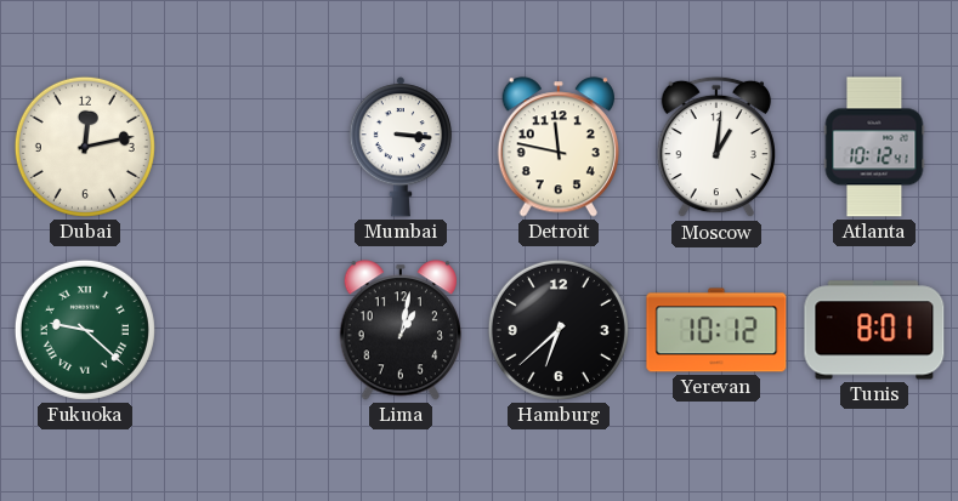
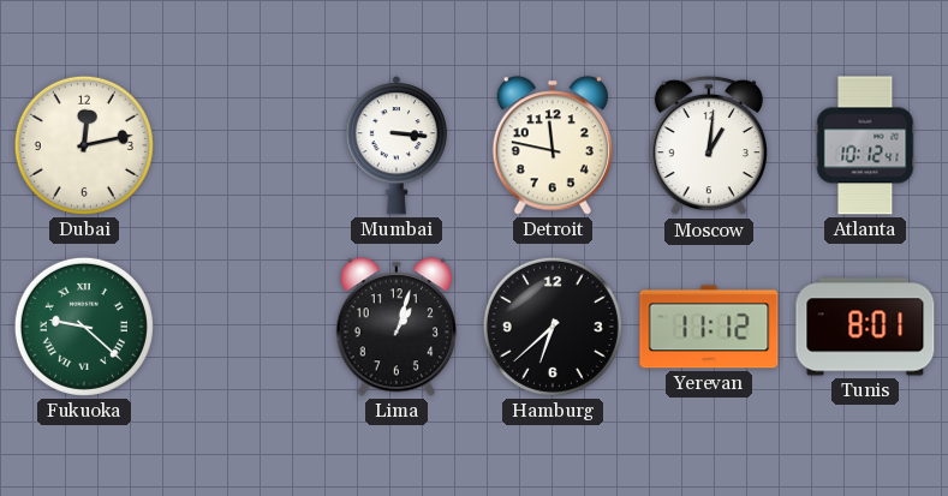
Lima: 1:02 -> 1:03 (395, 327)
Yerevan: 10:12 -> 11:12 (709, 327)
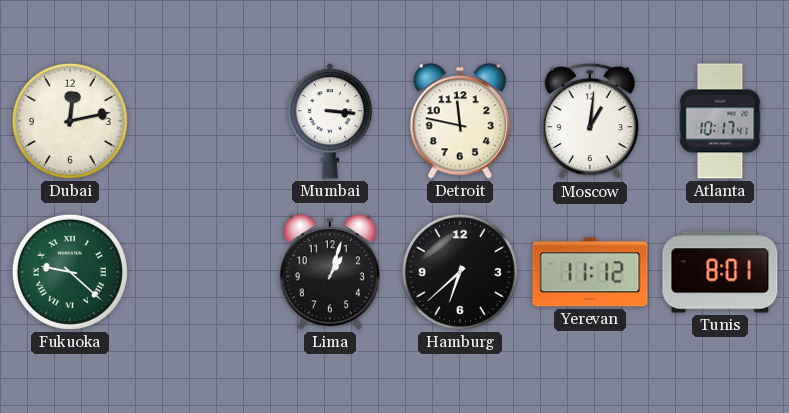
Atlanta: 10:12 -> 10:17 (720, 121)
